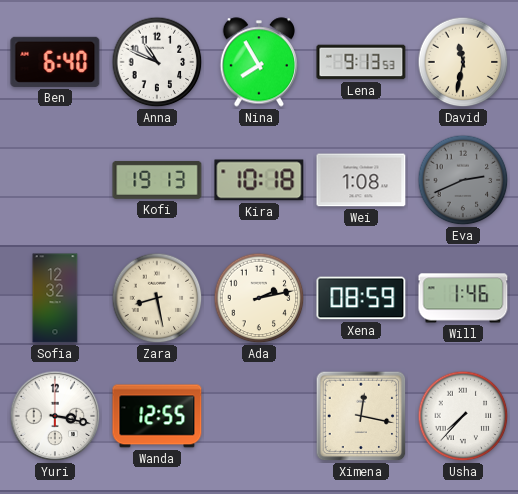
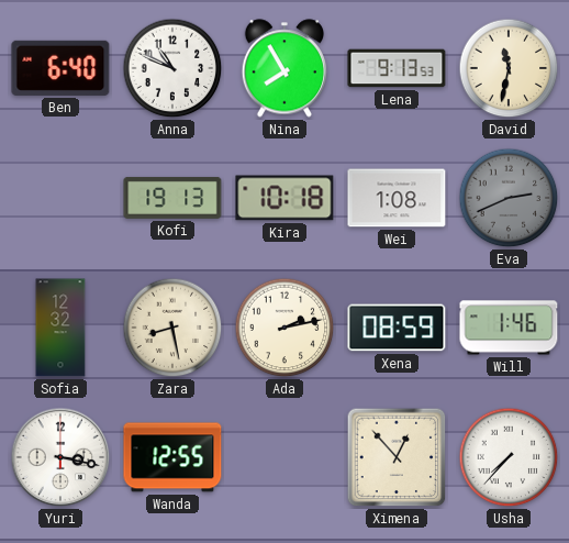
Ximena: 12:17 -> 12:53 (397, 457)
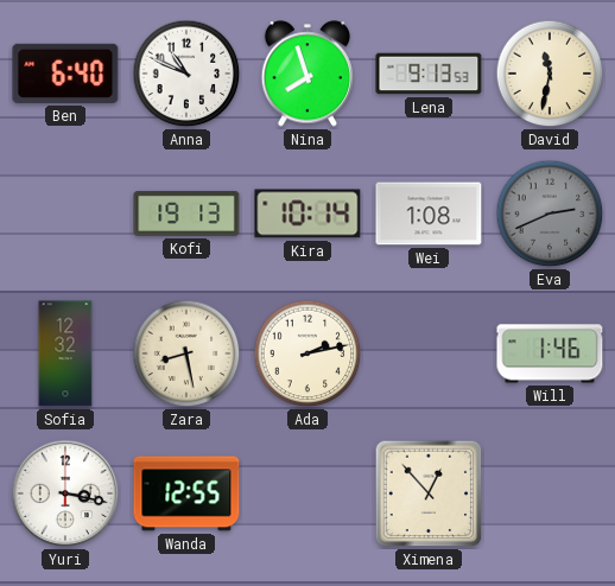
Nina: 7:55 -> 7:57 (307, 74)
Kira: 10:18 -> 10:14 (307, 214)
Xena: 08:59 -> none (397, 328)
Usha: 7:37 -> none (509, 457)
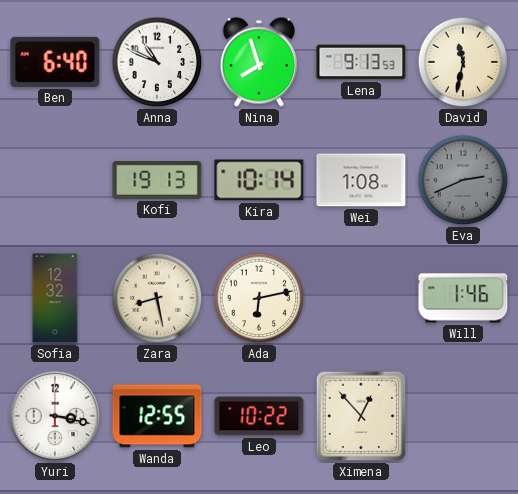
Ada: 2:13 -> 6:13 (259, 298)
Leo: none -> 10:22 (259, 416)
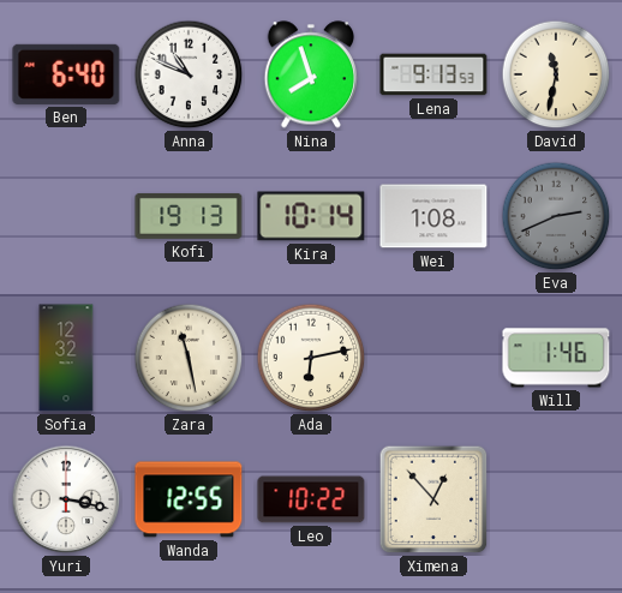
Zara: 8:28 -> 11:28 (189, 358)
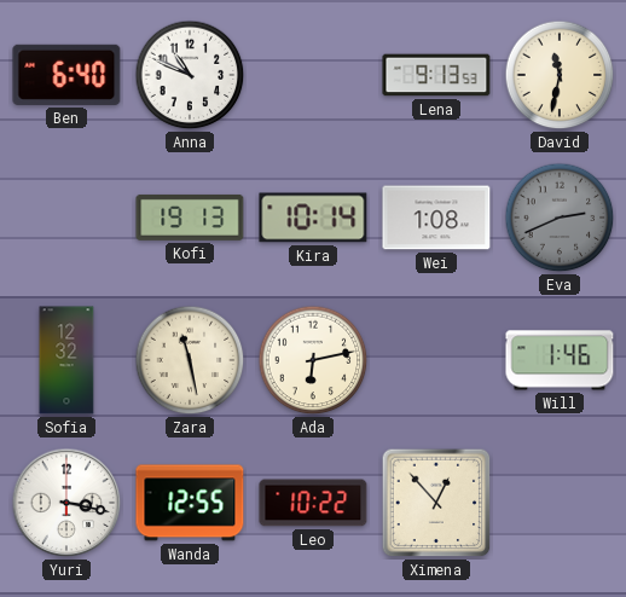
Nina: 7:57 -> none (311, 74)
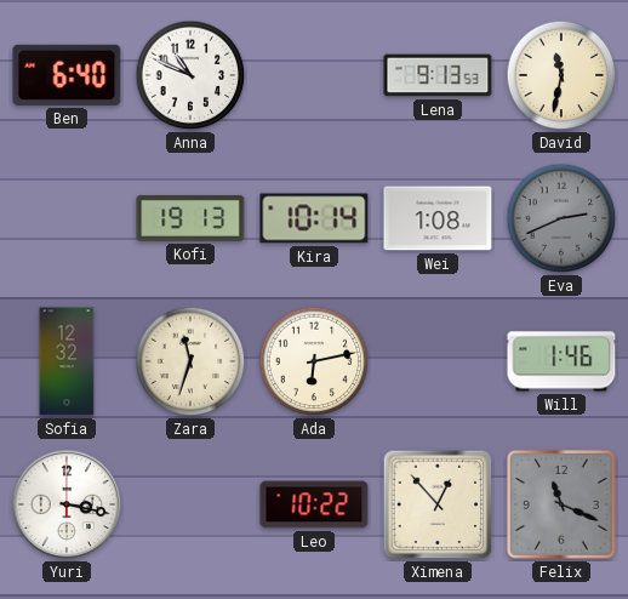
Zara: 11:28 -> 11:33 (190, 361)
Wanda: 12:55 -> none (190, 503)
Felix: none -> 11:19 (561, 504)
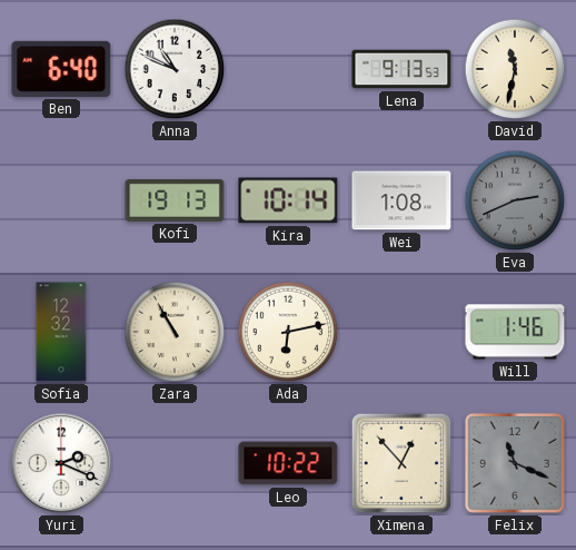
Zara: 11:33 -> 10:55 (175, 332)
Yuri: 3:17 -> 2:19 (61, 463)
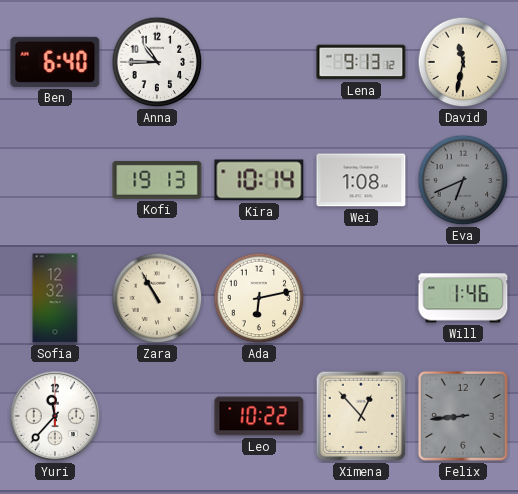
Anna: 10:49 -> 10:45 (157, 62)
Lena: 9:13:53 -> 9:13:12 (361, 62)
Eva: 2:41 -> 6:41 (463, 180)
Yuri: 2:19 -> 11:37 (55, 416)
Felix: 11:19 -> 8:44 (463, 416)
